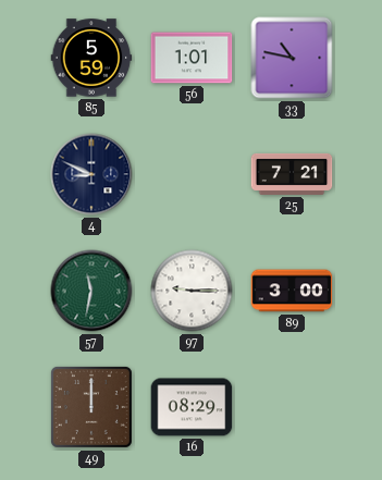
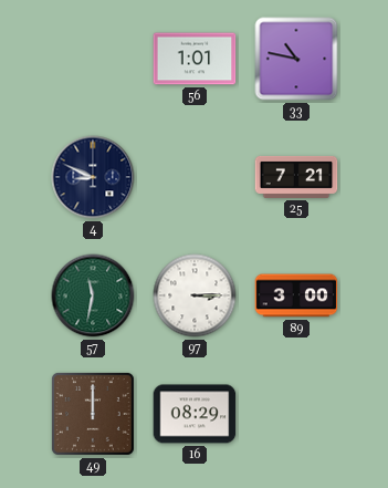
85: 5:59 -> none (91, 58)
97: 9:15 -> 3:15 (195, 295)
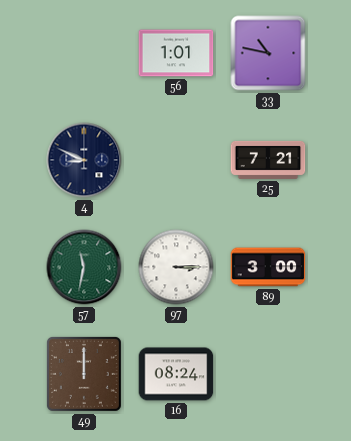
16: 08:29 -> 08:24 (176, 374)
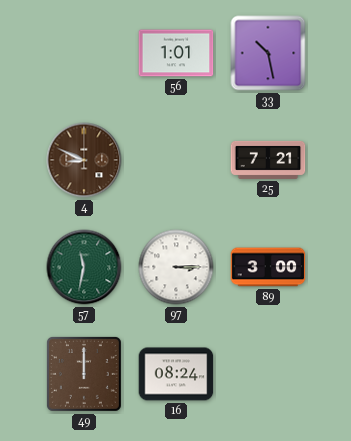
33: 10:47 -> 10:28 (268, 53)
4 dial: navy -> brown (84, 160)
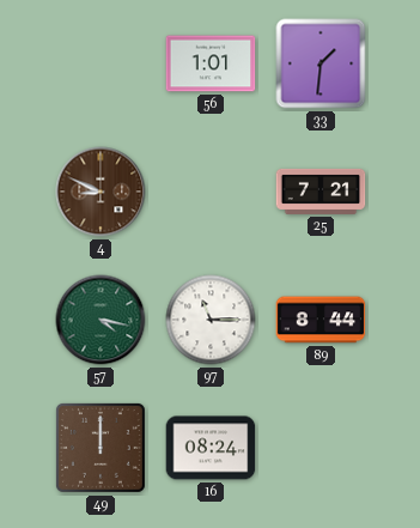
33: 10:28 -> 1:31 (321, 63)
57: 11:32 -> 4:17 (101, 320)
97: 3:15 -> 11:15 (211, 320)
89: 3:00 -> 8:44 (321, 320)
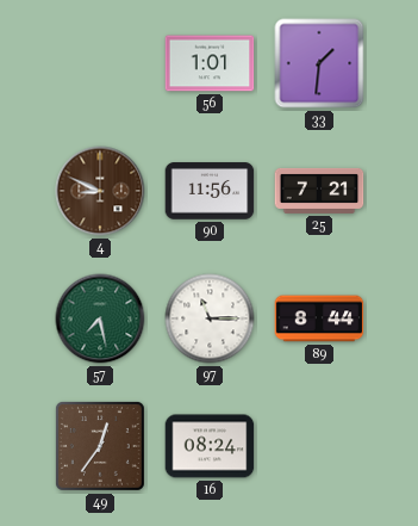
90: none -> 11:56 (210, 191)
57: 4:17 -> 7:28 (100, 318)
49: 12:00 -> 12:36 (100, 446)
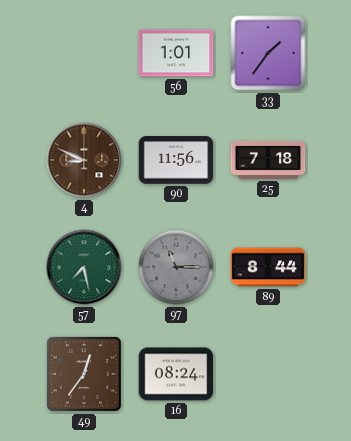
33: 1:31 -> 1:36 (268, 53)
25: 7:21 -> 7:18 (268, 160)
97 dial: white -> grey (176, 267)
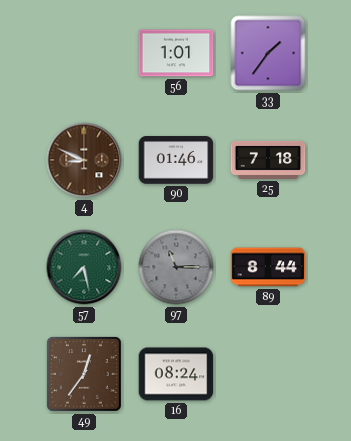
90: 11:56 -> 01:46 (176, 160)
